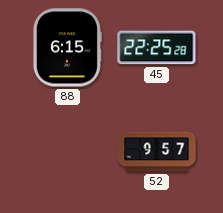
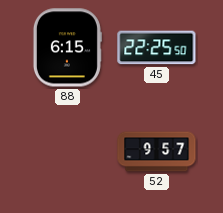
45: 22:25:28 -> 22:25:50 (157, 48)
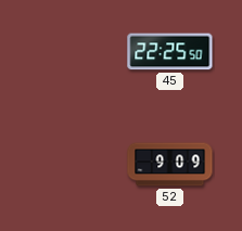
88: 6:15 -> none (67, 48)
52: 9:57 -> 9:09 (170, 165)
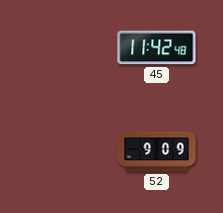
45: 22:25 -> 11:42 (157, 48)
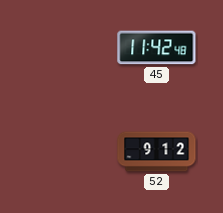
52: 9:09 -> 9:12 (157, 152)
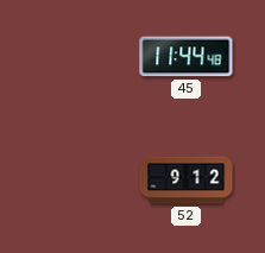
45: 11:42 -> 11:44 (187, 57)
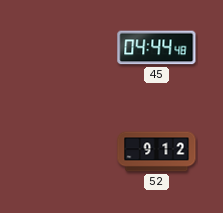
45: 11:44 -> 04:44 (157, 48)
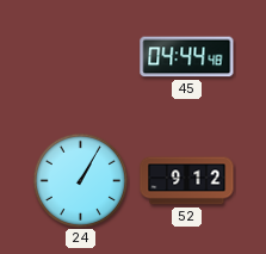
24: none -> 1:05 (80, 180)
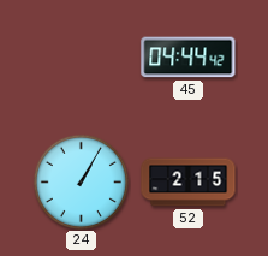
45: 04:44:48 -> 04:44:42 (189, 58)
52: 9:12 -> 2:15 (189, 183)
